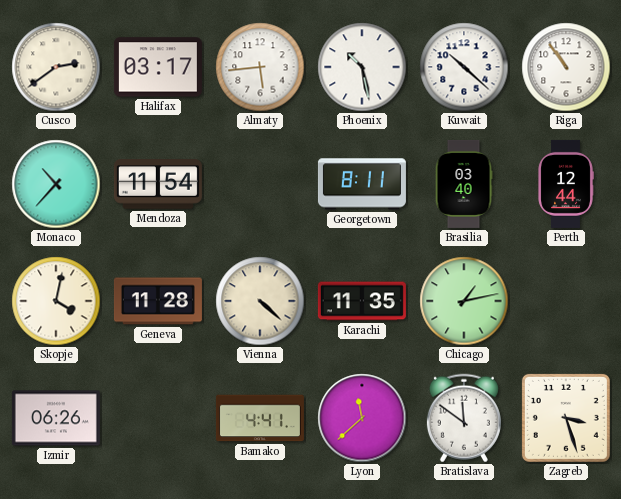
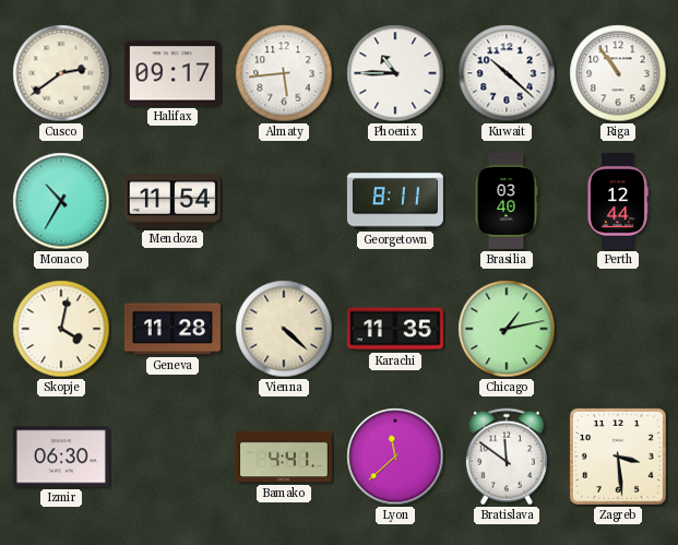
Halifax: 03:17 -> 09:17 (173, 73)
Phoenix: 10:28 -> 10:45 (395, 73)
Monaco: 10:37 -> 10:35 (61, 201)
Izmir: 06:26 -> 06:30 (61, 457)
Zagreb: 3:27 -> 3:29 (618, 457)
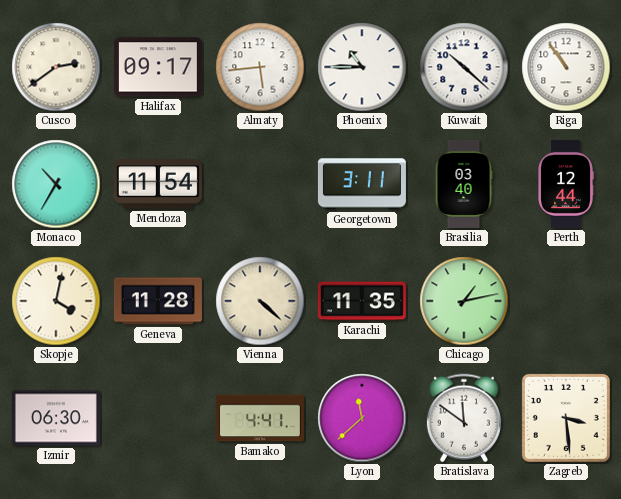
Georgetown: 8:11 -> 3:11 (362, 184)
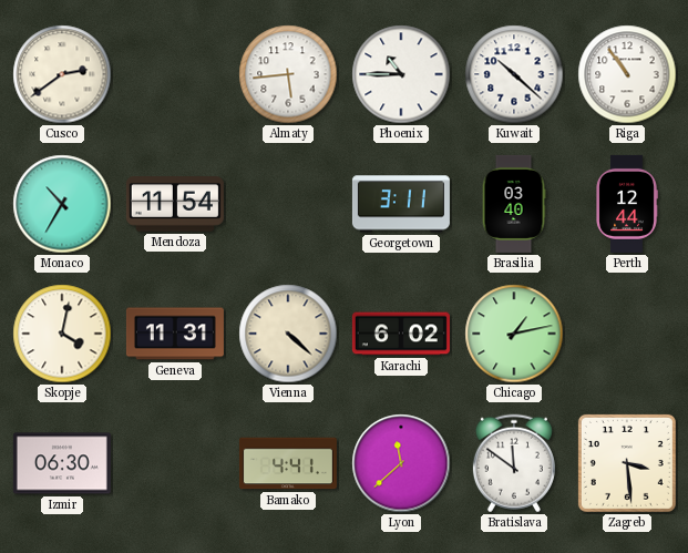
Halifax: 09:17 -> none (158, 67)
Geneva: 11:28 -> 11:31 (175, 334)
Karachi: 11:35 -> 6:02 (401, 334)
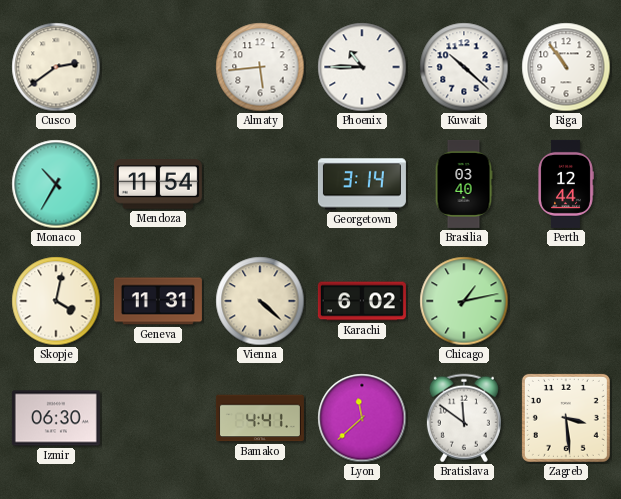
Georgetown: 3:11 -> 3:14 (362, 184)
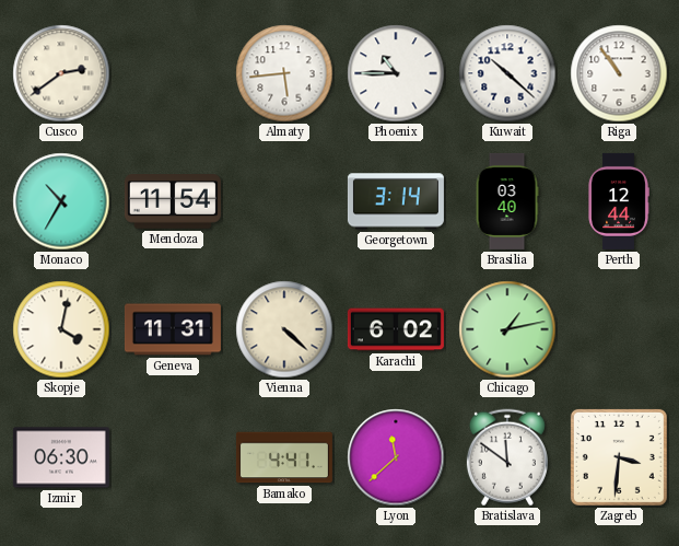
Zagreb: 3:29 -> 3:31 (619, 457)
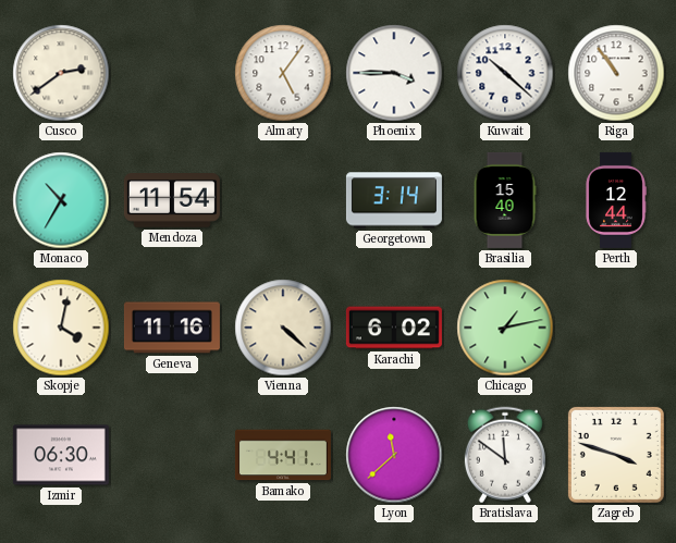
Almaty: 5:44 -> 5:06 (283, 73)
Phoenix: 10:45 -> 3:45 (394, 73)
Brasilia: 03:40 -> 15:40 (505, 200)
Geneva: 11:31 -> 11:16 (172, 328)
Zagreb: 3:31 -> 3:48 (616, 455)
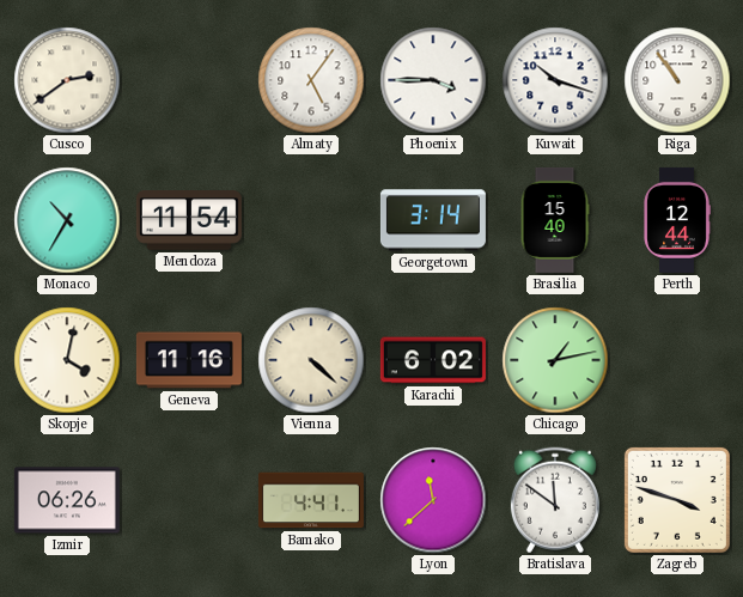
Kuwait: 10:22 -> 10:18 (555, 80)
Izmir: 06:30 -> 06:26 (67, 500)
